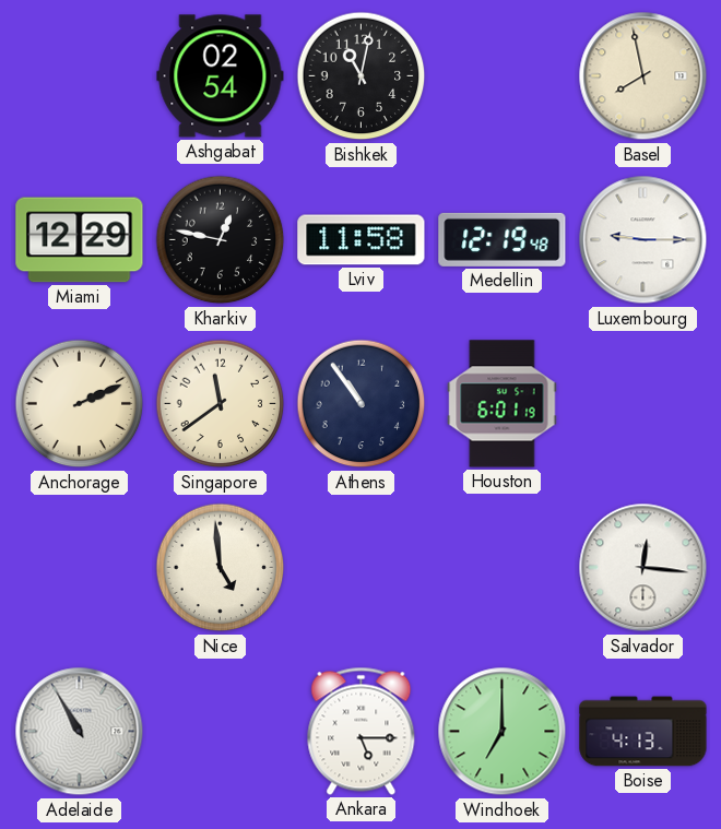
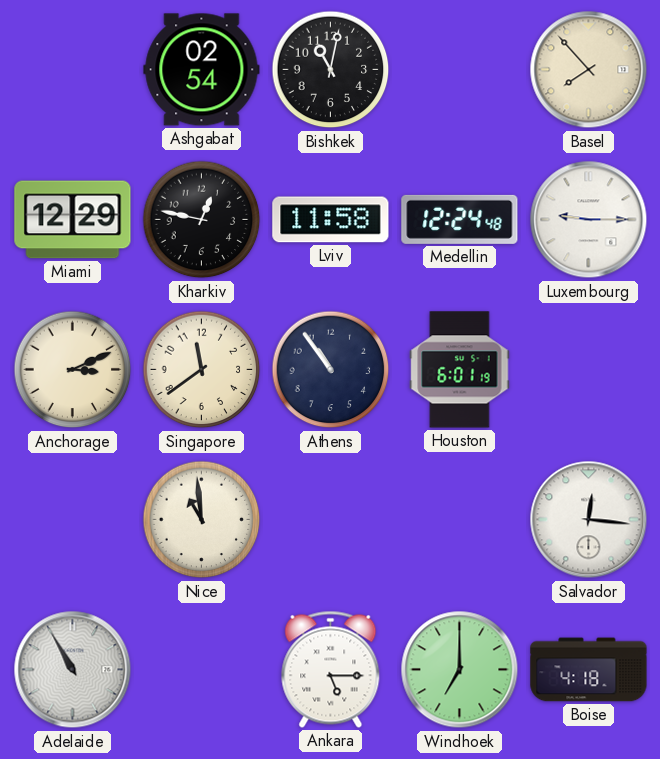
Basel: 7:58 -> 7:53 (589, 70)
Medellin: 12:19 -> 12:24 (460, 219)
Anchorage: 2:11 -> 3:11 (73, 370)
Nice: 4:59 -> 10:59 (202, 520)
Boise: 4:13 -> 4:18 (589, 670)
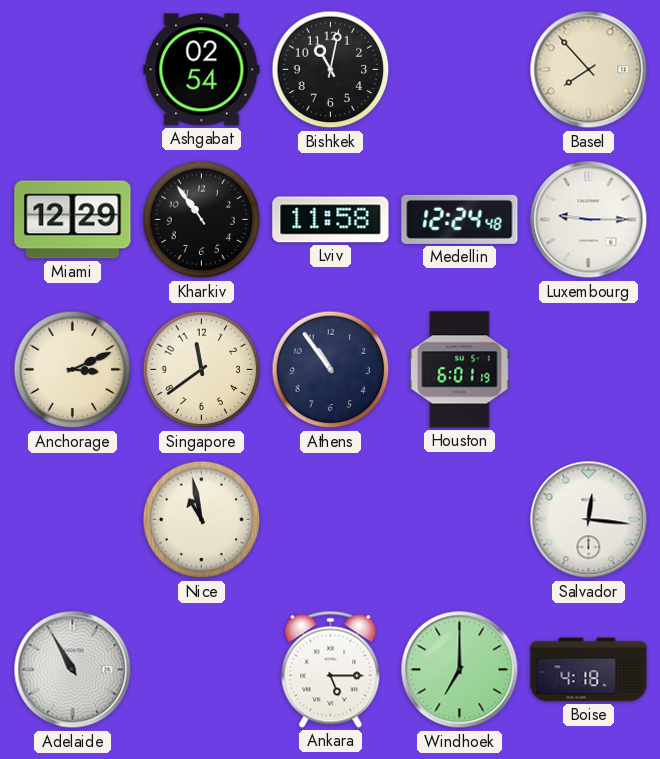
Kharkiv: 12:47 -> 10:54 (202, 220)
Nice: 10:59 -> 10:58 (202, 520)
